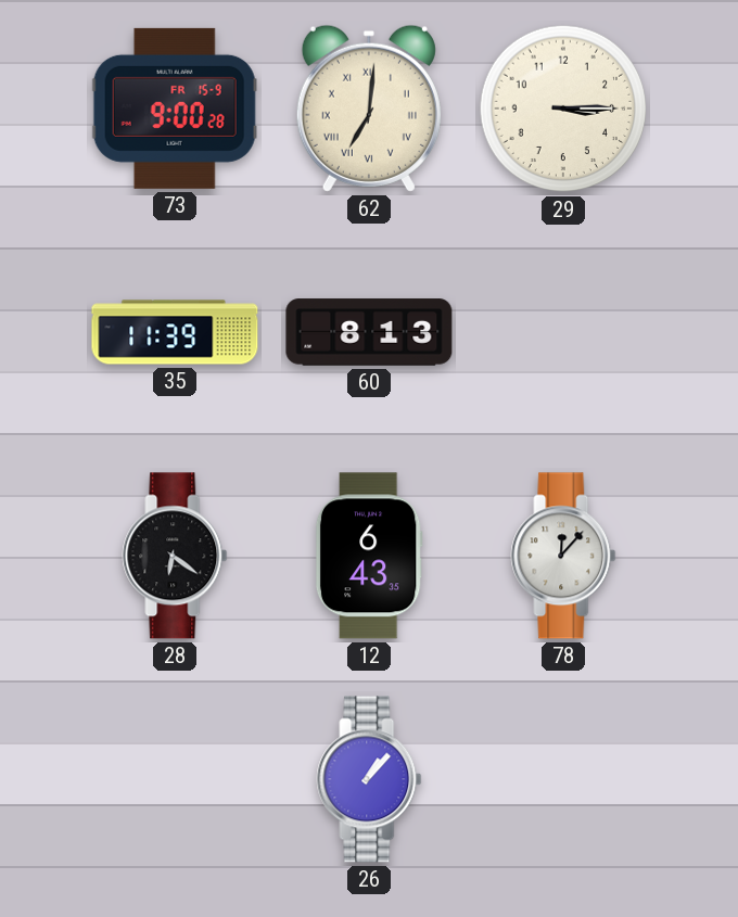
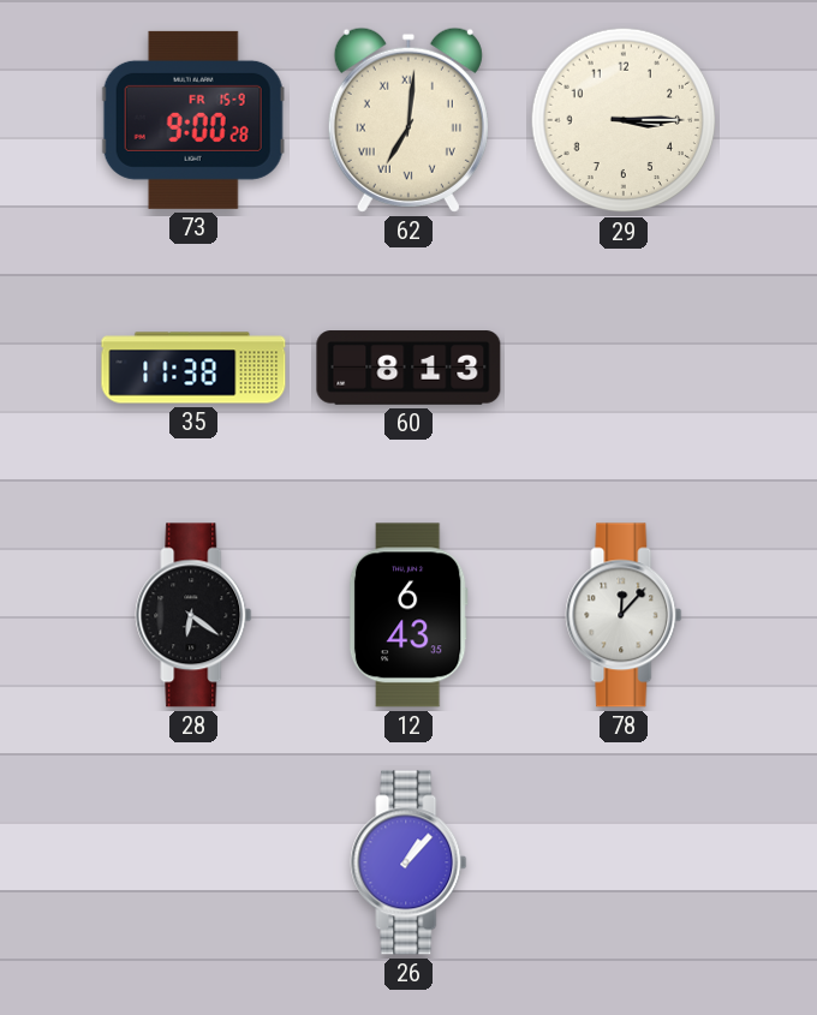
35: 11:39 -> 11:38 (193, 368)
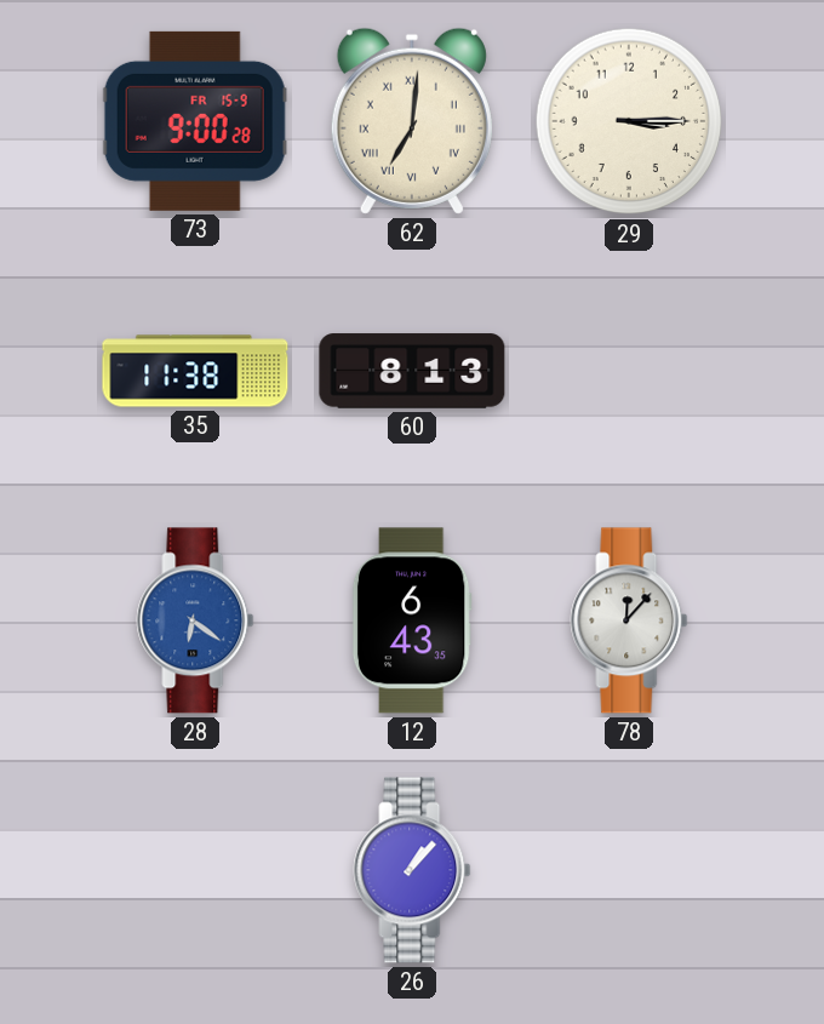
28 dial: black -> blue (195, 620)
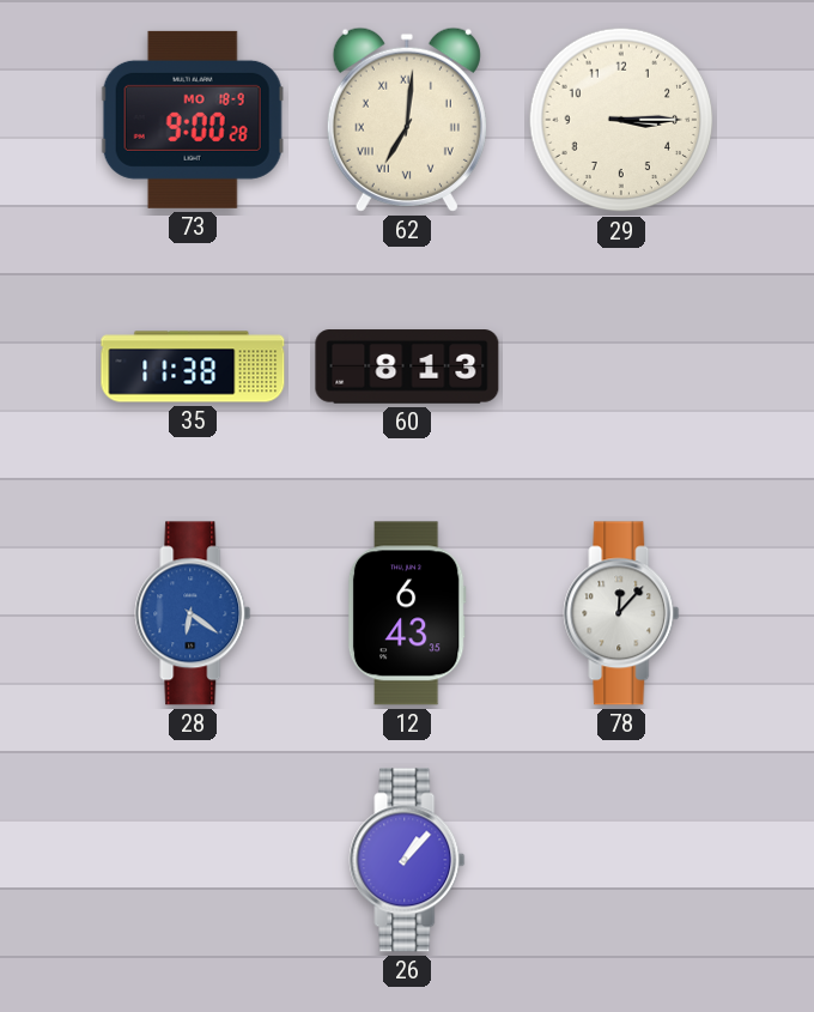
73 date: FR 15-9 -> MO 18-9 (193, 120)
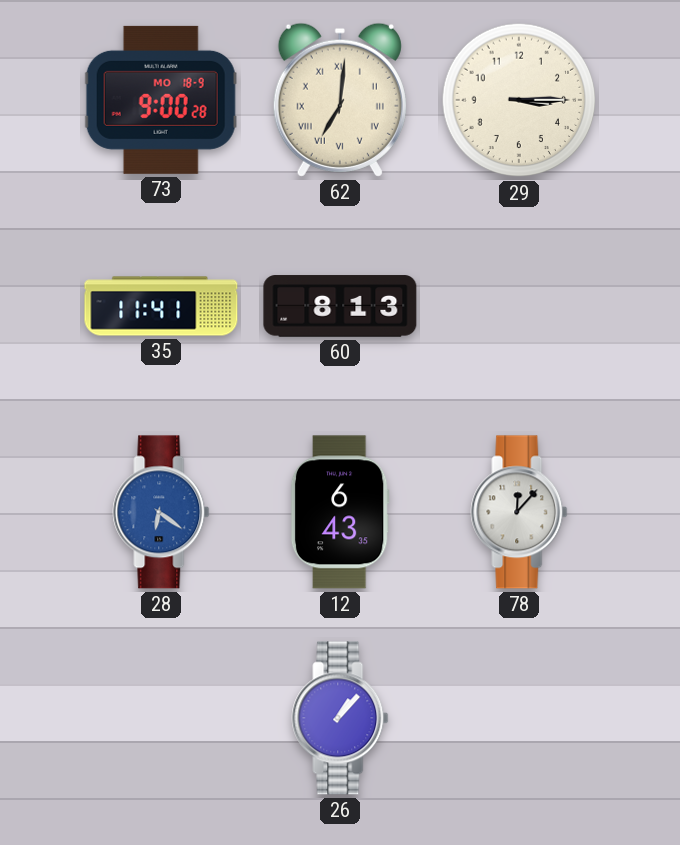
35: 11:38 -> 11:41 (161, 306)
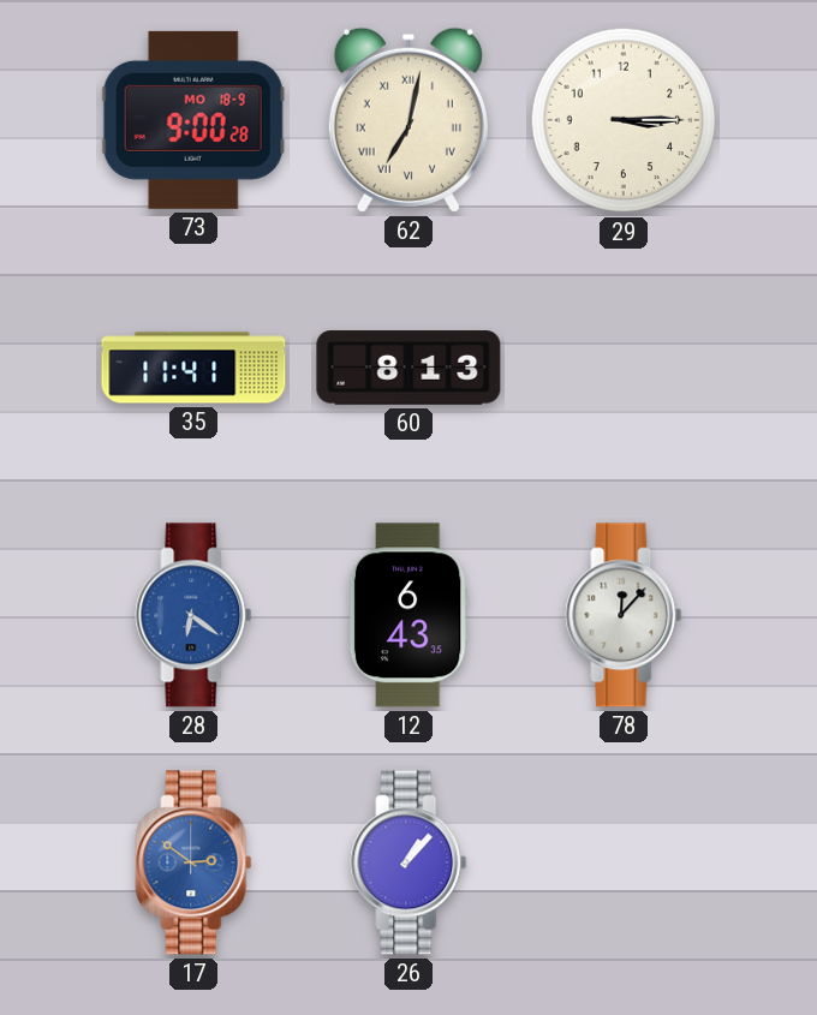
62: 7:01 -> 7:02 (408, 120)
17: none -> 2:51 (193, 862)
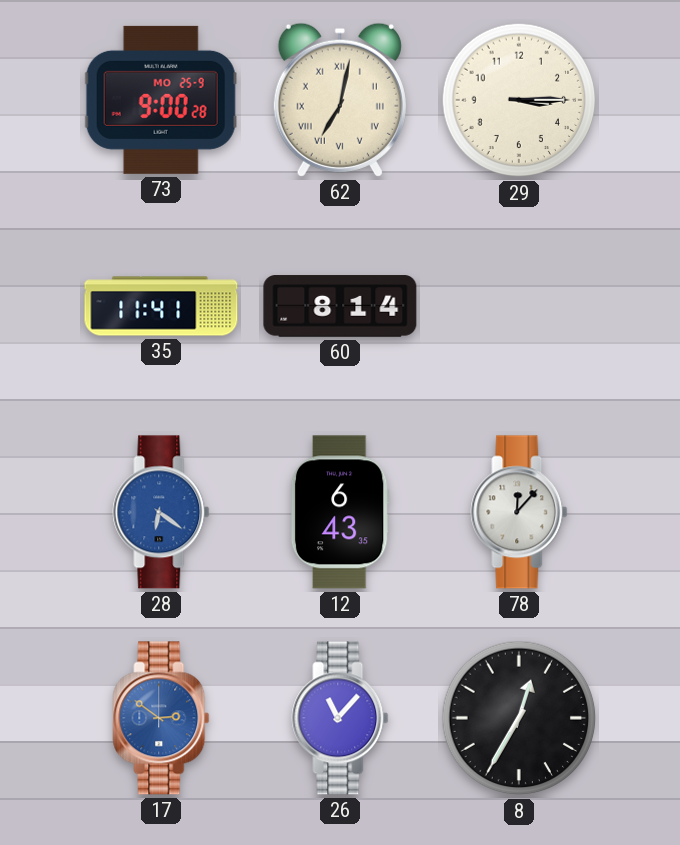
73 date: MO 18-9 -> MO 25-9 (161, 100)
60: 8:13 -> 8:14 (340, 306)
26: 1:07 -> 11:07 (340, 718)
8: none -> 12:35 (519, 718)
